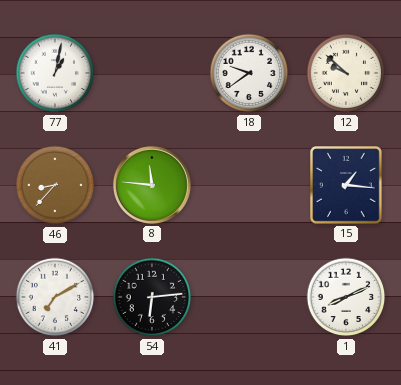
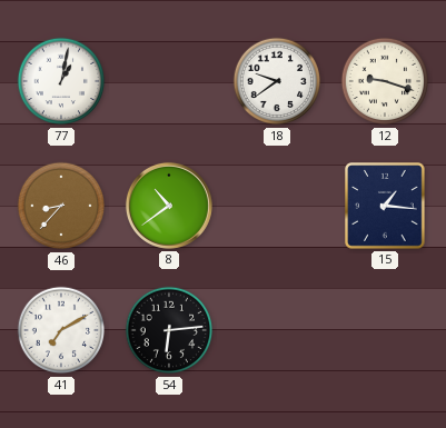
12: 9:52 -> 9:18 (385, 81)
8: 11:46 -> 10:39 (169, 206)
1: 8:11 -> none (346, 297)
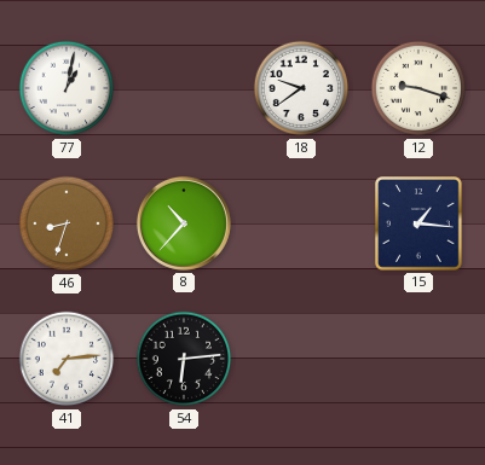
46: 8:37 -> 8:33 (67, 223)
8: 10:39 -> 10:37 (184, 223)
41: 7:10 -> 7:14 (67, 359)
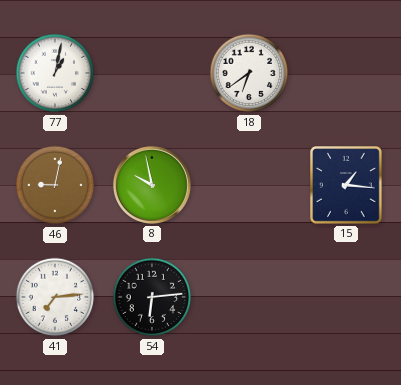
18: 9:39 -> 6:39 (249, 73)
12: 9:18 -> none (418, 88)
46: 8:33 -> 9:02 (55, 185)
8: 10:37 -> 9:58 (152, 185)
